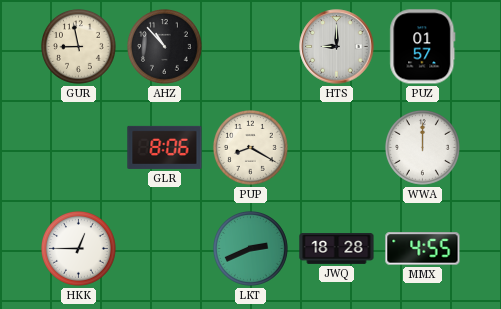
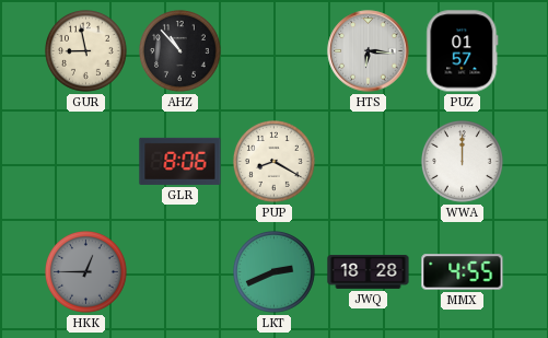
HTS: 9:00 -> 6:16 (369, 51)
HKK dial: white -> grey (86, 272)
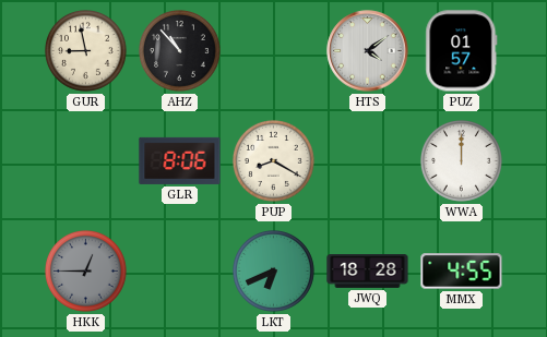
HTS: 6:16 -> 4:09 (368, 51)
LKT: 2:41 -> 6:41 (274, 272)
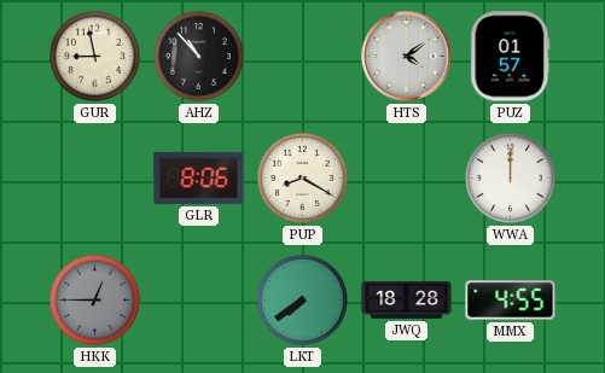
LKT: 6:41 -> 7:39 (303, 301)
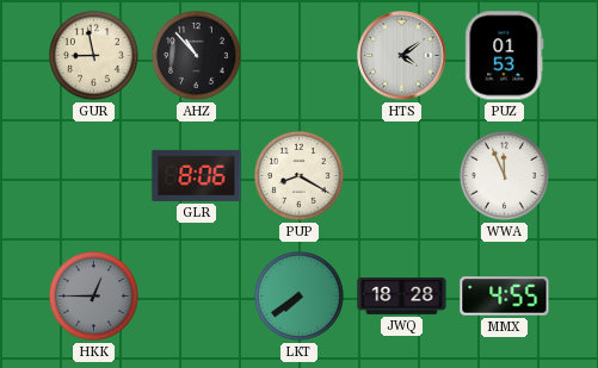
PUZ: 01:57 -> 01:53 (505, 56)
WWA: 12:00 -> 11:56 (505, 176)
